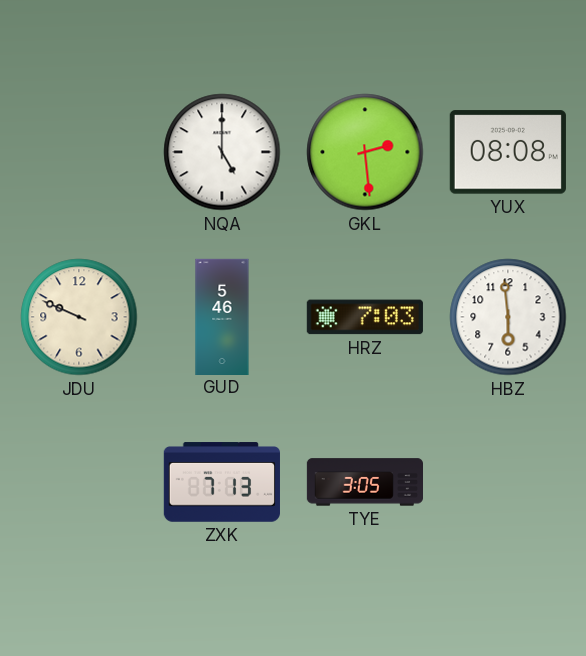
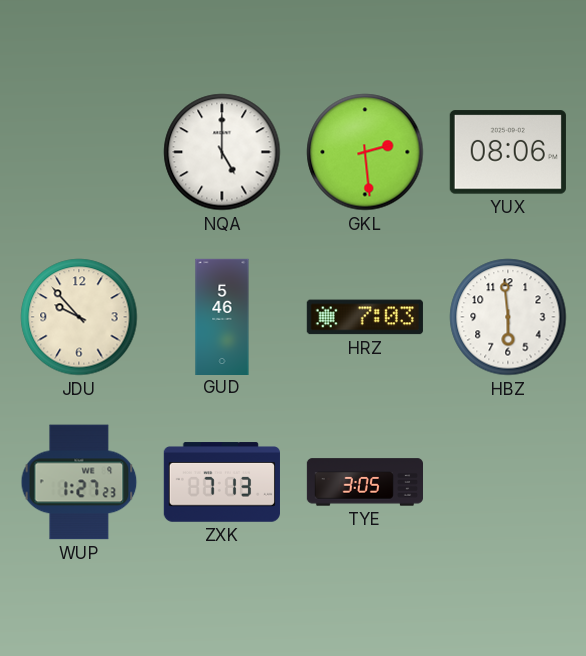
YUX: 08:08 -> 08:06 (508, 152)
JDU: 9:49 -> 9:53 (79, 317)
WUP: none -> 1:27 (79, 482)
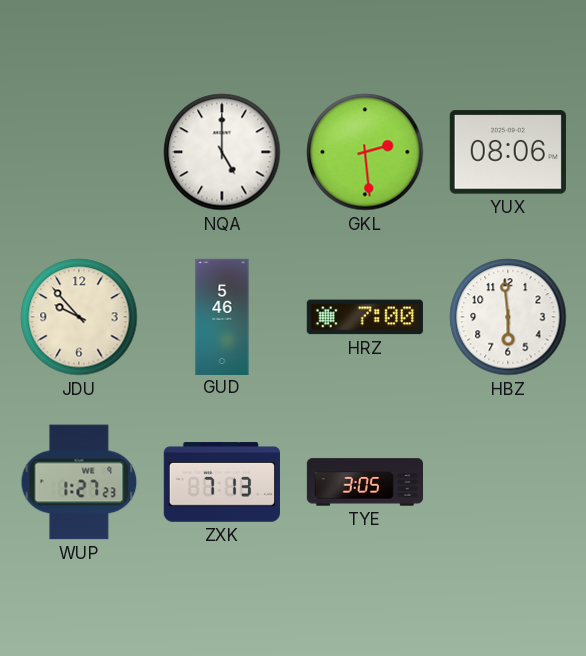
HRZ: 7:03 -> 7:00 (365, 317)
